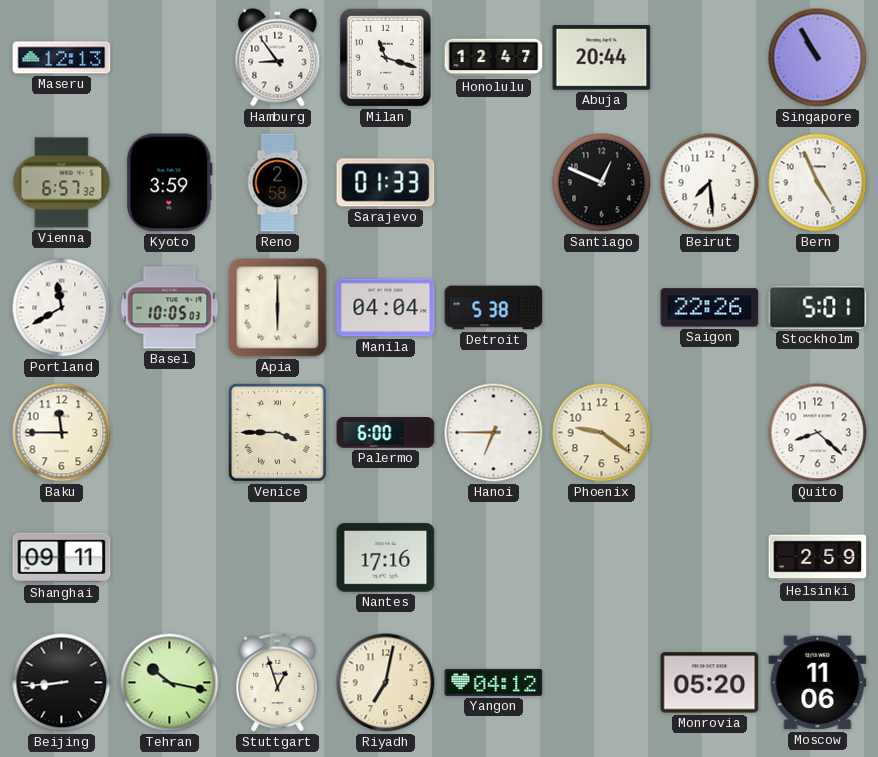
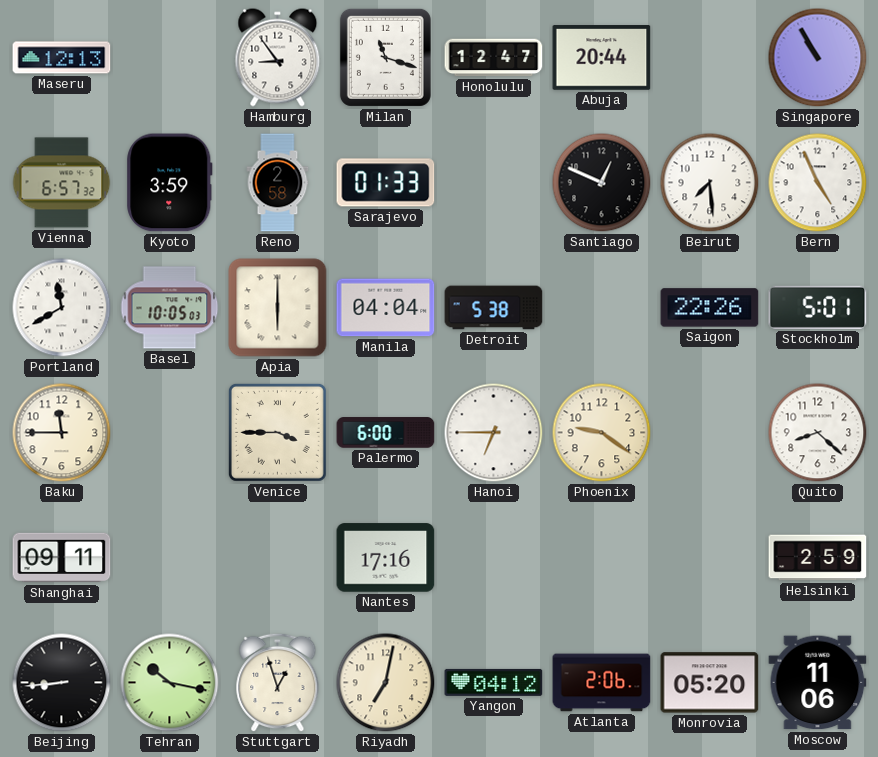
Atlanta: none -> 2:06 (602, 683)
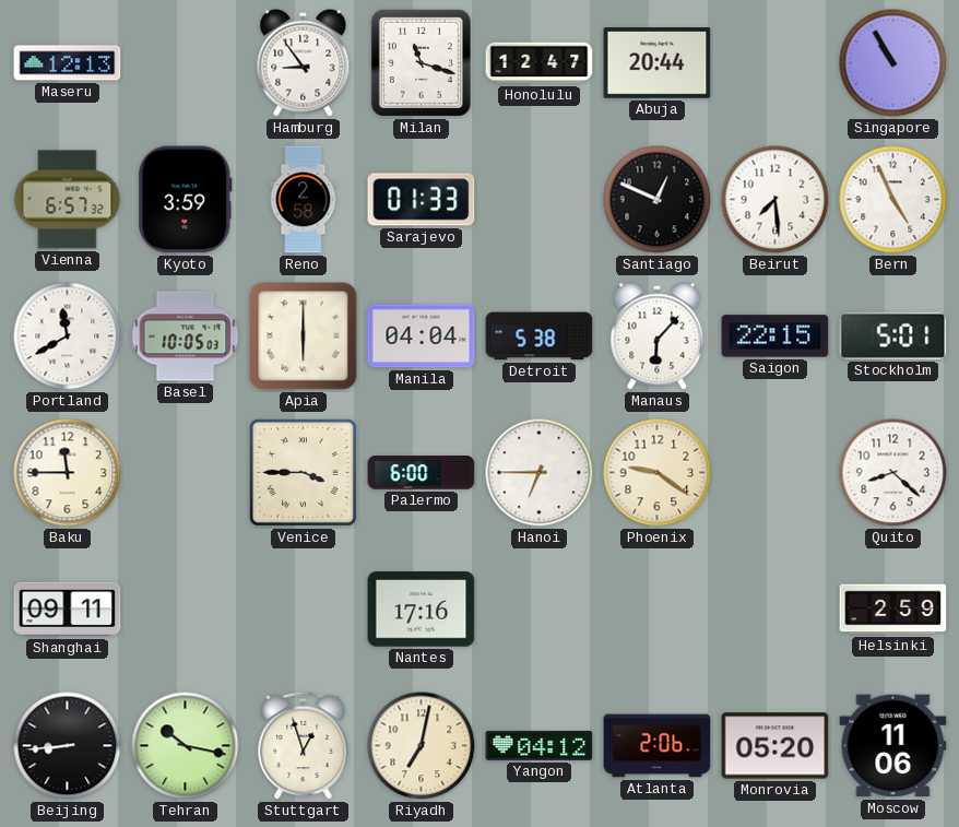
Manaus: none -> 6:07 (658, 336)
Saigon: 22:26 -> 22:15 (776, 336)
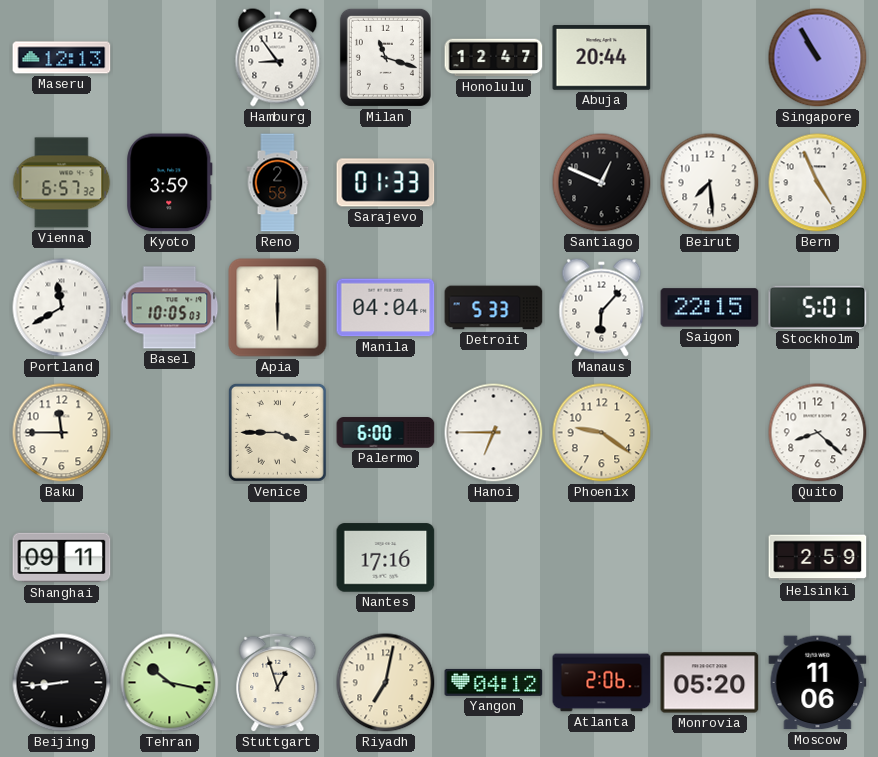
Detroit: 5:38 -> 5:33 (494, 308)
